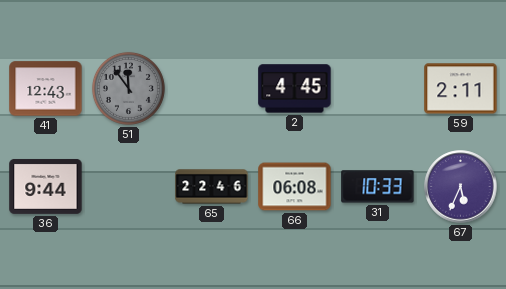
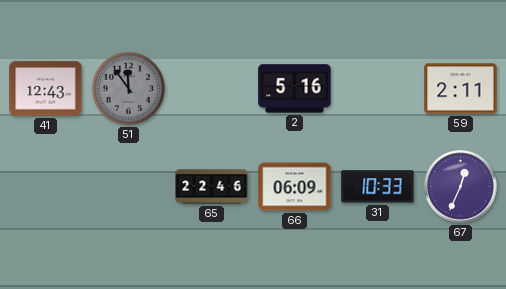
2: 4:45 -> 5:16 (295, 89)
36: 9:44 -> none (46, 186)
66: 06:08 -> 06:09 (295, 187)
67: 5:34 -> 12:34 (461, 187)
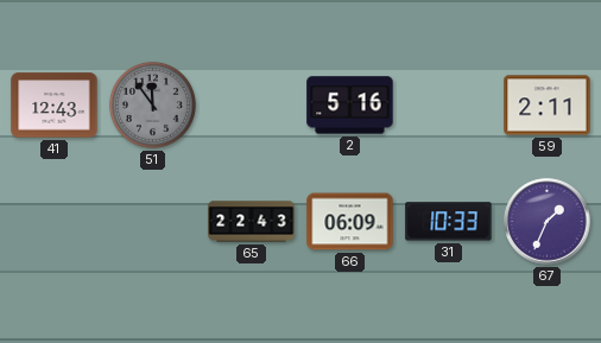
65: 22:46 -> 22:43 (252, 222)
67: 12:34 -> 1:34 (548, 222)
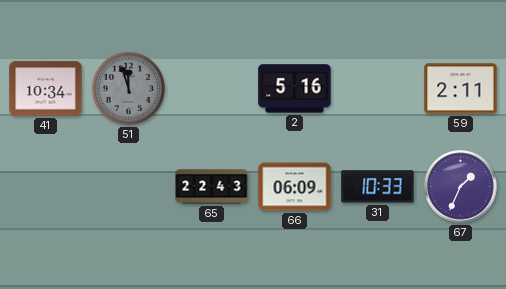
41: 12:43 -> 10:34 (46, 89)
51: 11:54 -> 11:57 (128, 88)
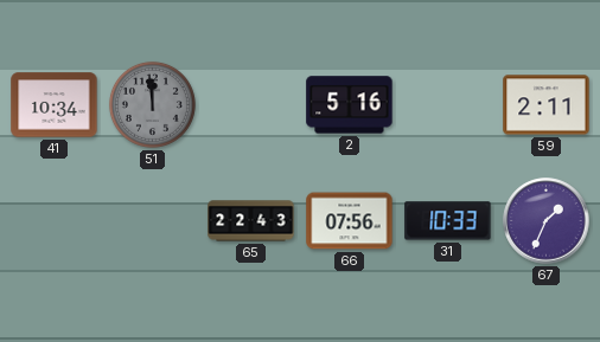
51: 11:57 -> 11:59 (152, 104)
66: 06:09 -> 07:56 (350, 221)
